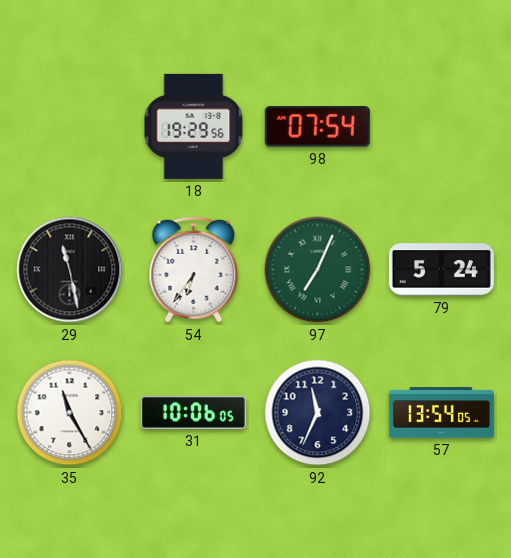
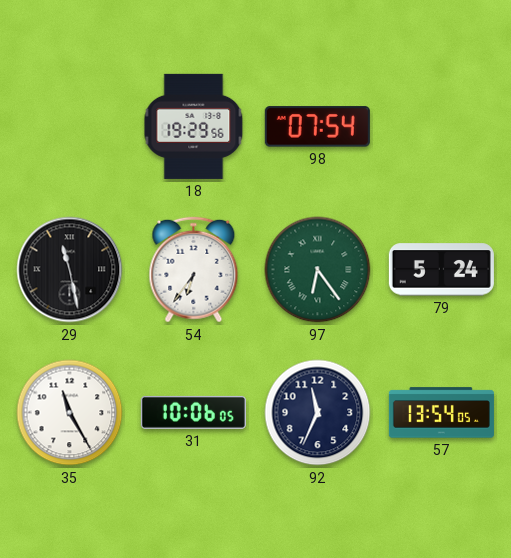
97: 7:04 -> 6:24 (318, 270)
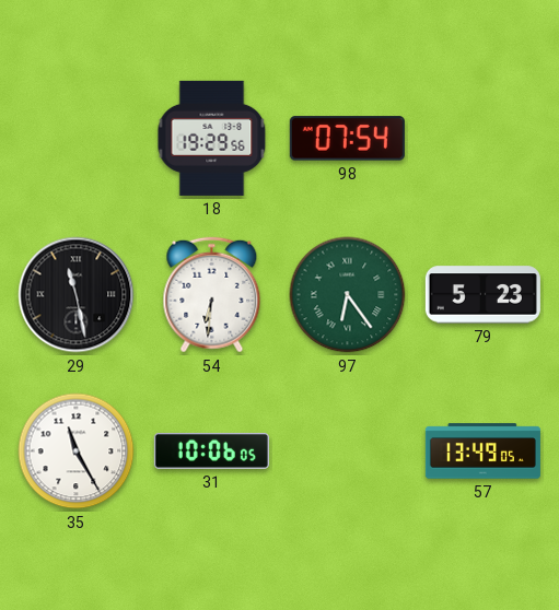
54: 6:36 -> 6:31 (212, 295)
79: 5:24 -> 5:23 (482, 295)
92: 11:34 -> none (318, 413)
57: 13:54 -> 13:49 (482, 451)
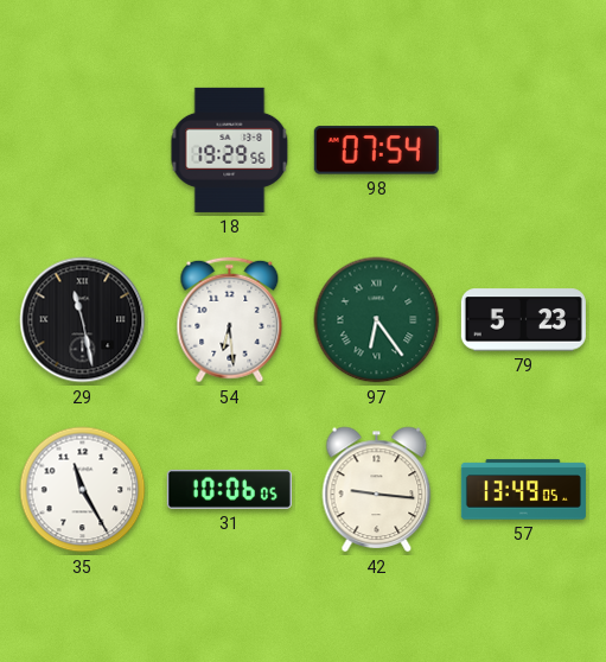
54: 6:31 -> 6:29 (230, 320)
42: none -> 9:16 (377, 490)
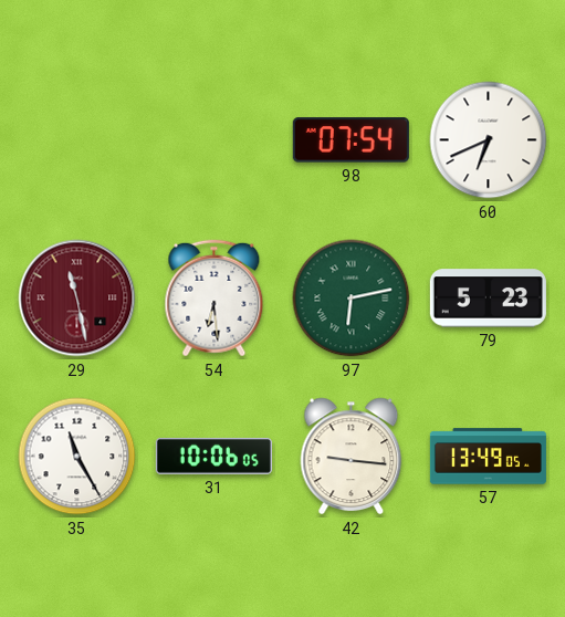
18: 19:29 -> none (230, 149)
60: none -> 6:41 (489, 140)
29 dial: black -> burgundy (77, 299)
97: 6:24 -> 6:13 (352, 299)
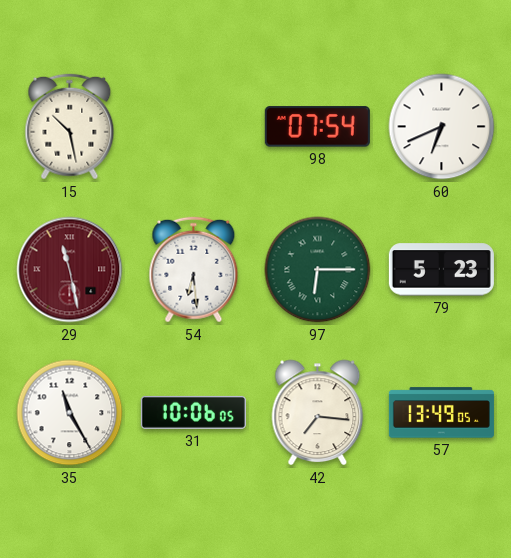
15: none -> 10:28 (70, 127)
97: 6:13 -> 6:15 (318, 270)
42: 9:16 -> 7:16 (318, 413)
